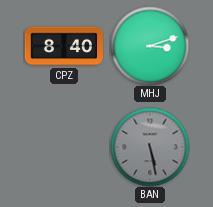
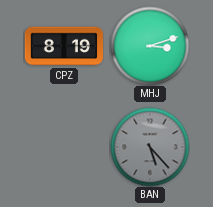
CPZ: 8:40 -> 8:19 (63, 46)
BAN: 5:28 -> 5:23 (150, 147)
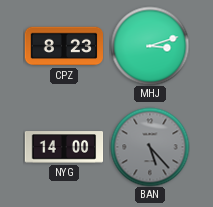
CPZ: 8:19 -> 8:23 (63, 46)
NYG: none -> 14:00 (64, 147)
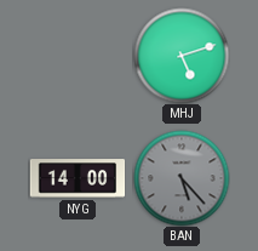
CPZ: 8:23 -> none (63, 46)
MHJ: 3:12 -> 5:12 (182, 56)
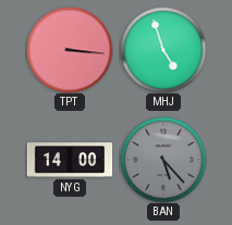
TPT: none -> 3:16 (70, 50)
MHJ: 5:12 -> 4:57 (163, 50)
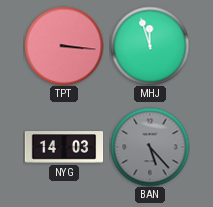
MHJ: 4:57 -> 11:57 (150, 46)
NYG: 14:00 -> 14:03 (64, 147)
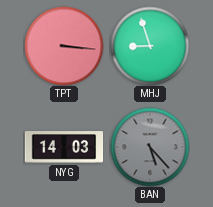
MHJ: 11:57 -> 8:57 (150, 46)
